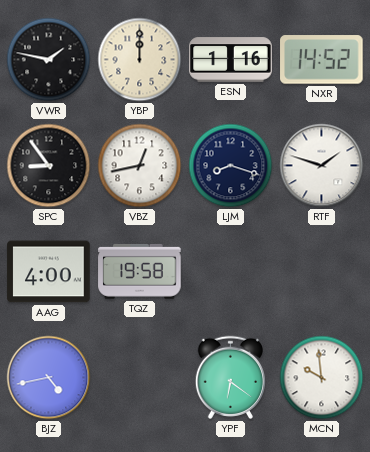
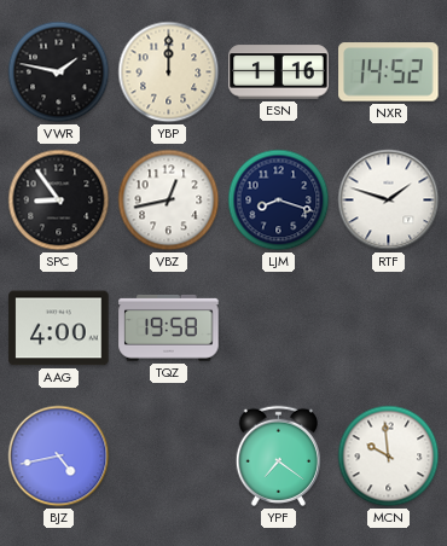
YPF: 6:21 -> 7:21 (278, 455)
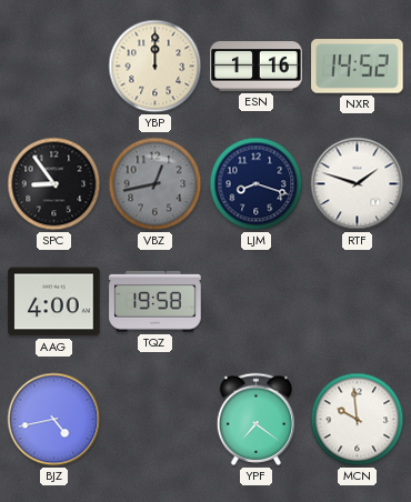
VWR: 1:47 -> none (59, 72)
VBZ dial: white -> grey (156, 184)
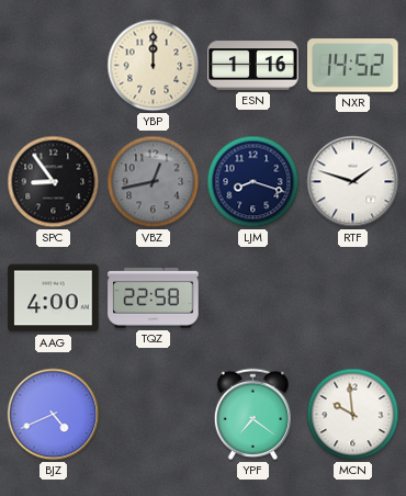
TQZ: 19:58 -> 22:58 (154, 297)
BJZ: 4:43 -> 4:41 (54, 415)
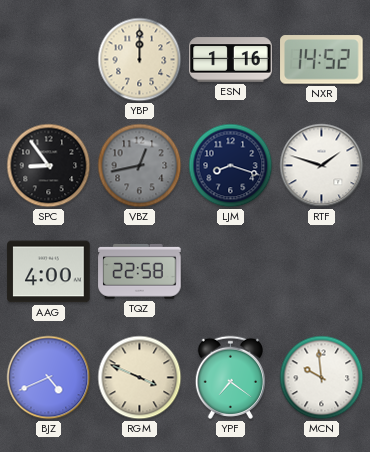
RGM: none -> 3:49 (140, 378)
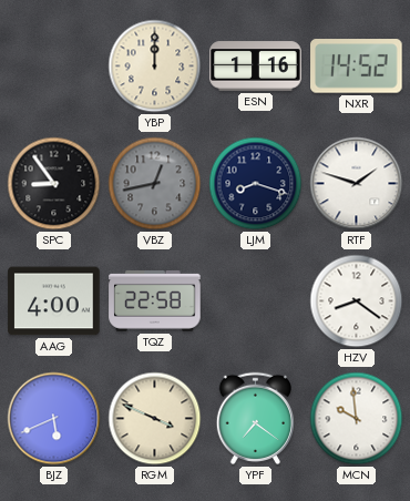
HZV: none -> 8:21 (357, 301)
BJZ: 4:41 -> 5:41 (54, 419)
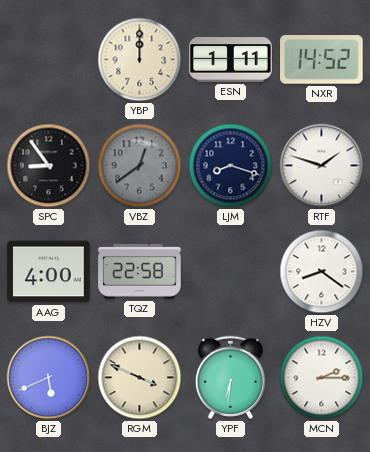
ESN: 1:16 -> 1:11 (231, 60)
VBZ: 12:43 -> 12:39 (140, 166)
YPF: 7:21 -> 6:31 (230, 377)
MCN: 9:59 -> 2:15 (322, 378)
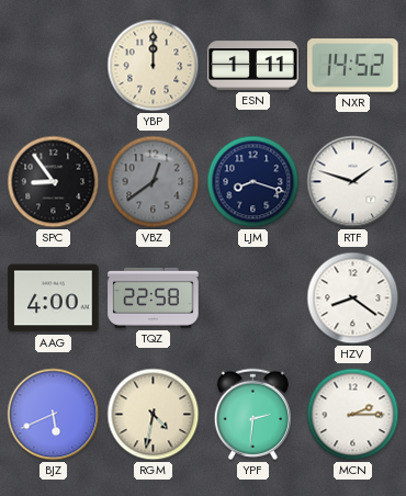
RGM: 3:49 -> 4:32 (154, 415)
YPF: 6:31 -> 2:31 (252, 414)
